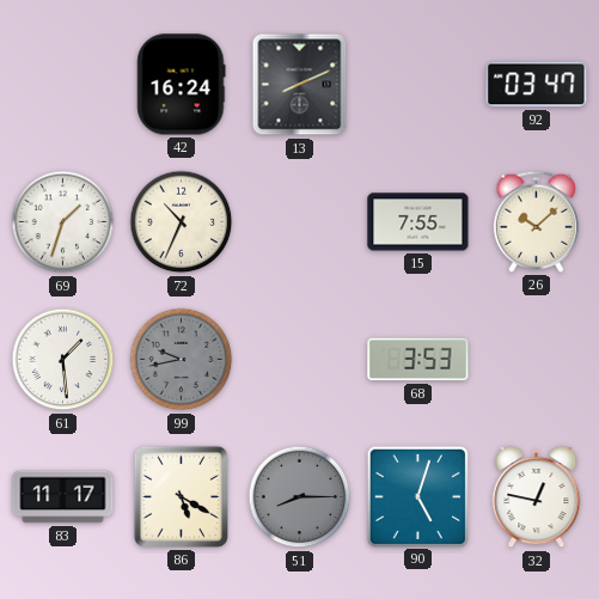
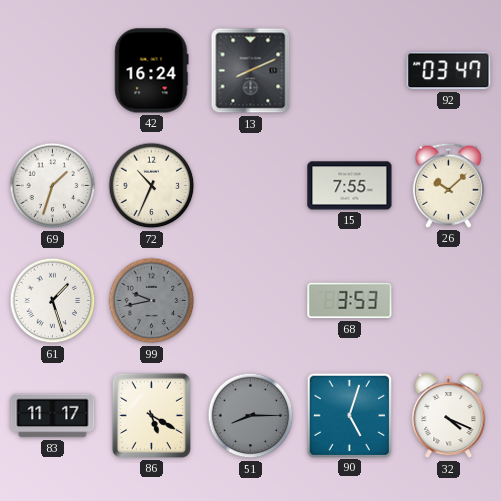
61: 1:29 -> 1:27 (53, 301)
32: 12:47 -> 4:19 (449, 416)
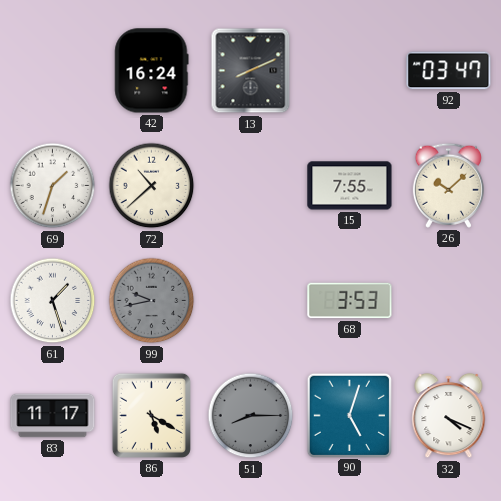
72: 10:34 -> 10:38 (152, 186)
